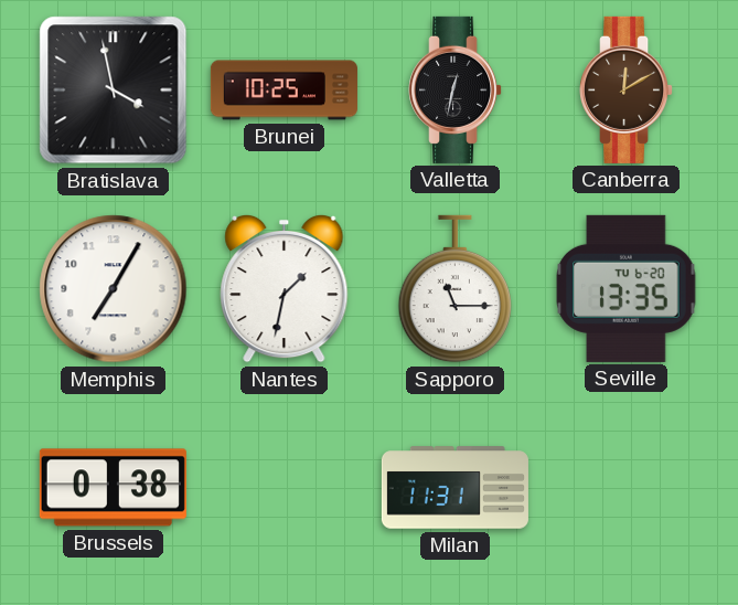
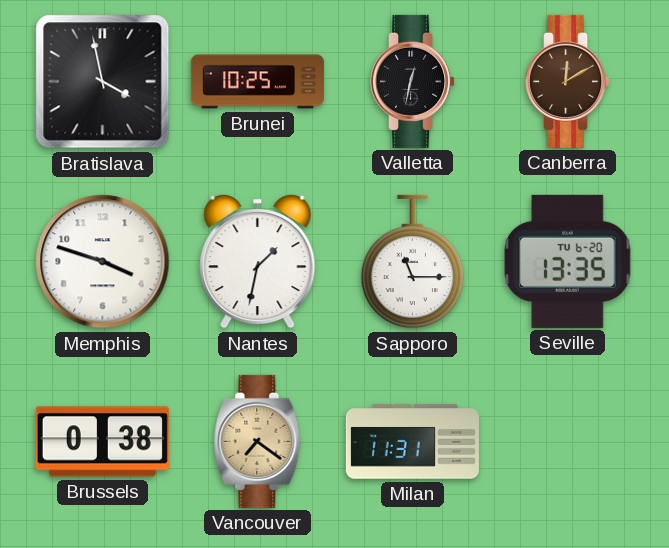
Memphis: 7:05 -> 3:48 (103, 262)
Vancouver: none -> 7:21 (258, 441)
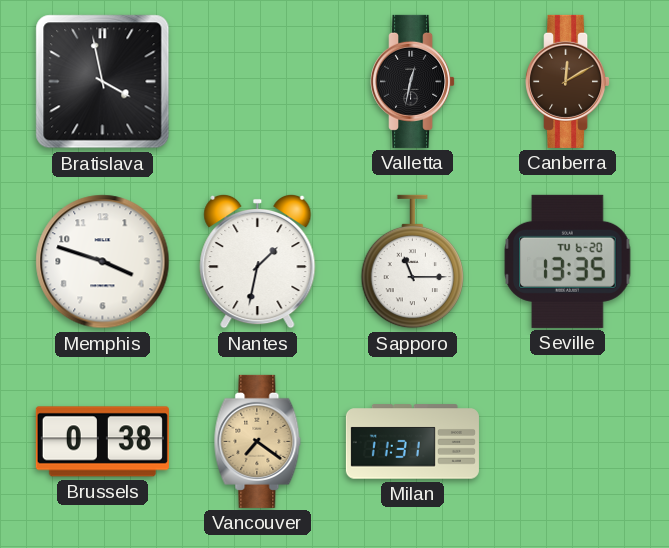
Brunei: 10:25 -> none (257, 82)
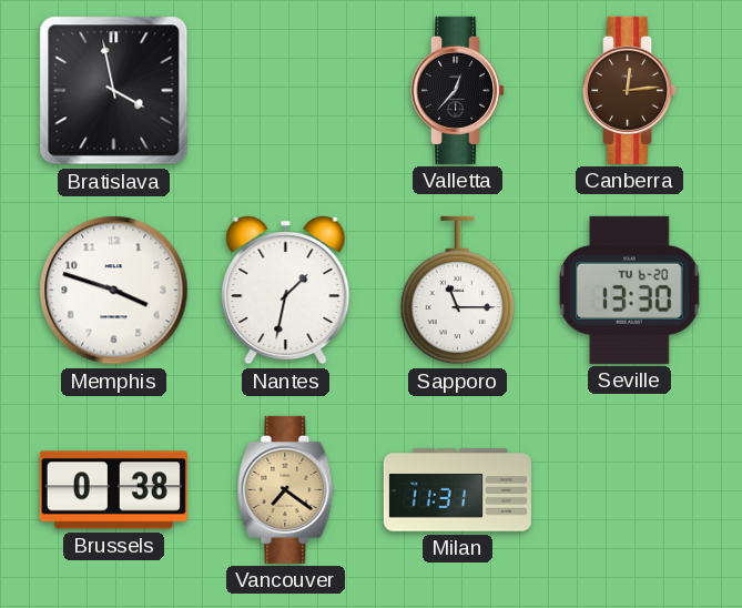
Valletta: 12:32 -> 12:37 (458, 90)
Canberra: 12:10 -> 12:14 (630, 90)
Seville: 13:35 -> 13:30 (630, 290)
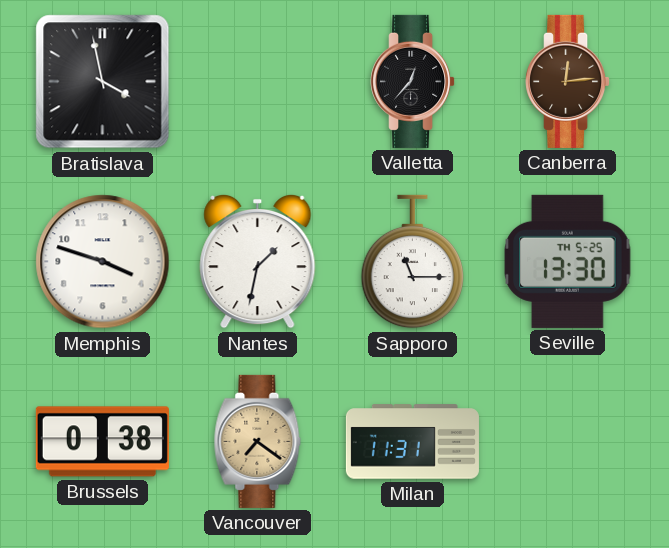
Seville date: TU 6-20 -> TH 5-25 (568, 261)
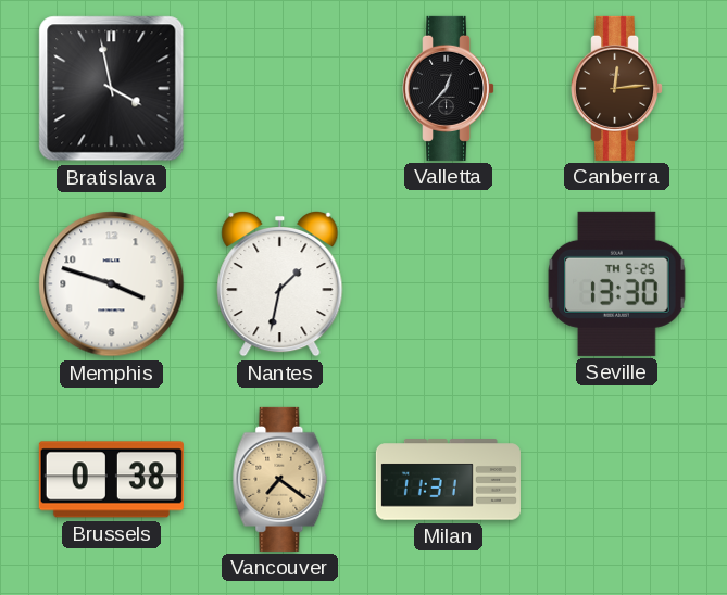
Sapporo: 11:15 -> none (412, 262)
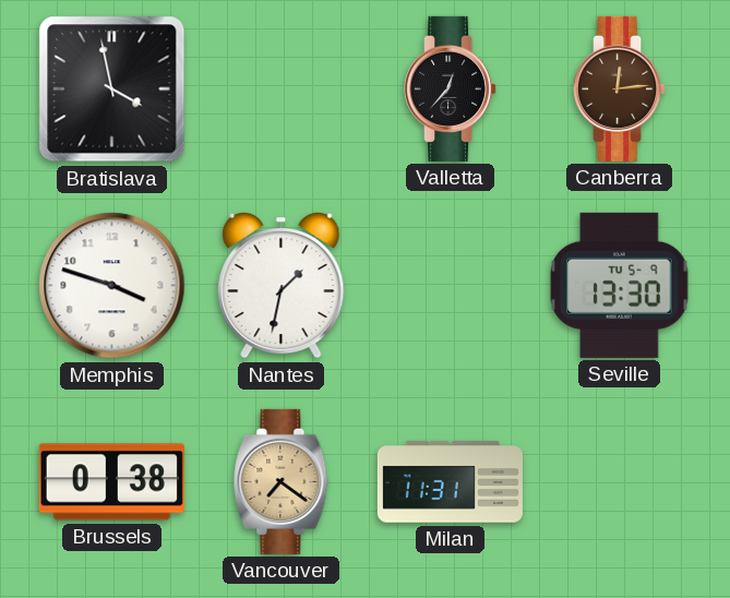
Seville date: TH 5-25 -> TU 5-9 (620, 285)
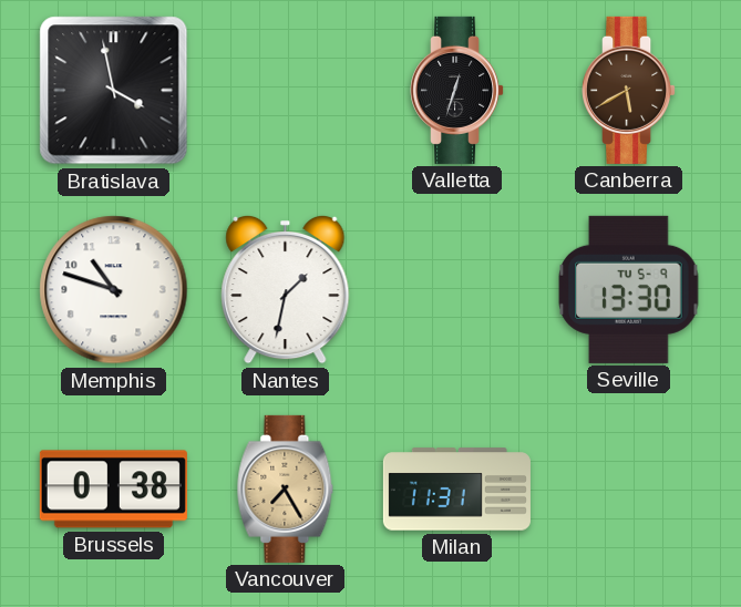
Valletta: 12:37 -> 12:33 (457, 90)
Canberra: 12:14 -> 5:40 (629, 90)
Memphis: 3:48 -> 10:48 (114, 290)
Vancouver: 7:21 -> 7:25 (286, 488)
